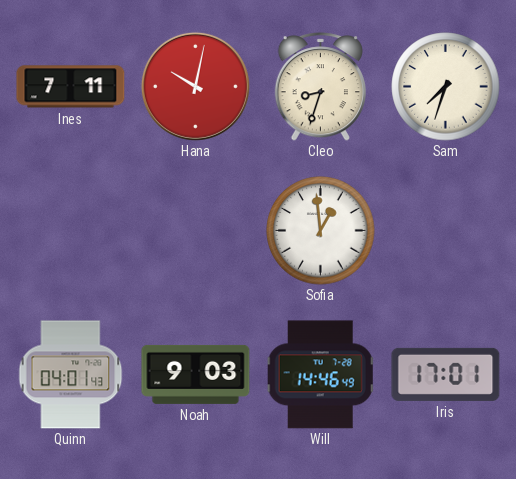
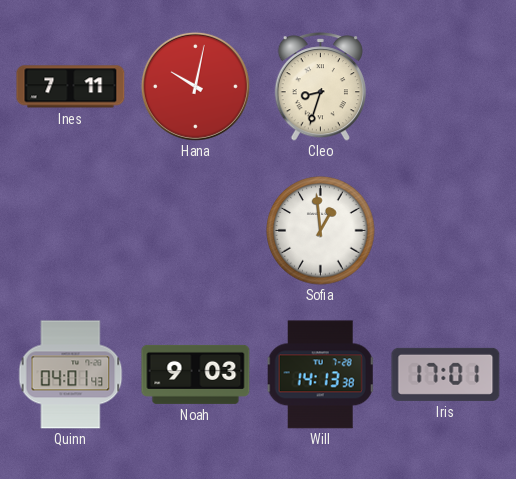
Sam: 7:33 -> none (446, 87)
Will: 14:46 -> 14:13 (320, 375)
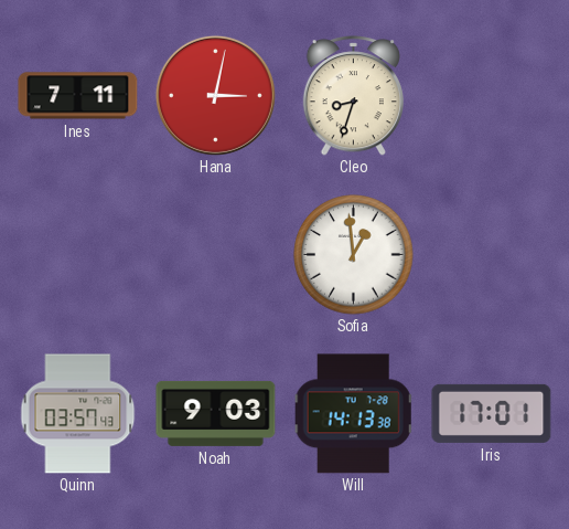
Hana: 10:02 -> 3:02 (215, 95)
Quinn: 04:01 -> 03:57 (78, 414)
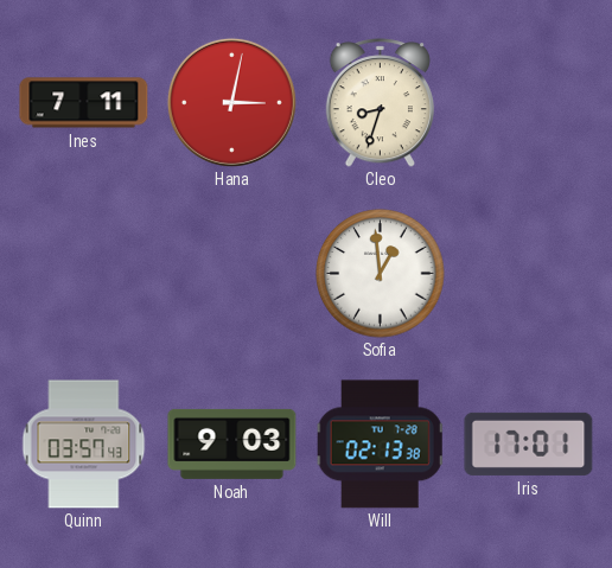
Will: 14:13 -> 02:13 (380, 445)
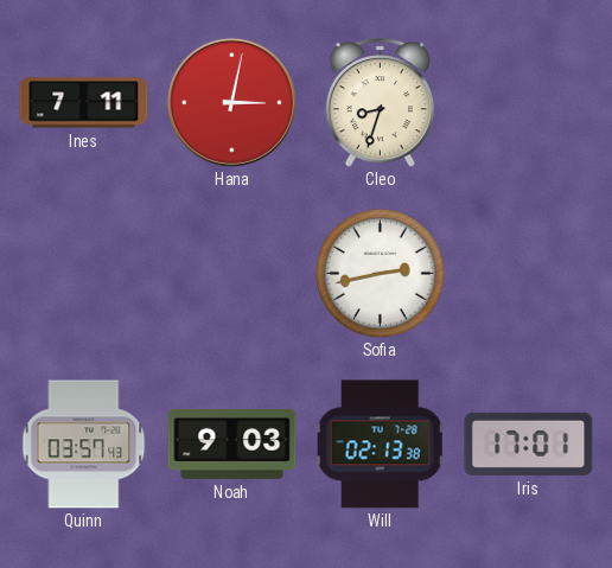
Sofia: 12:59 -> 2:43 (381, 274)
